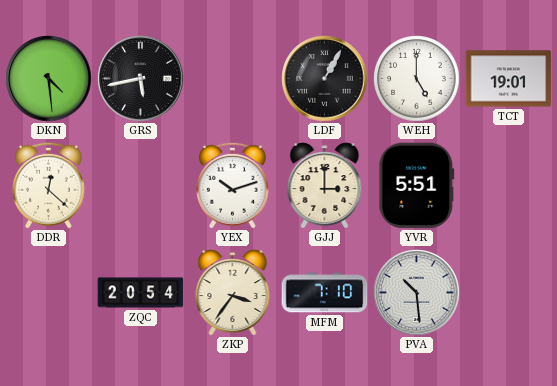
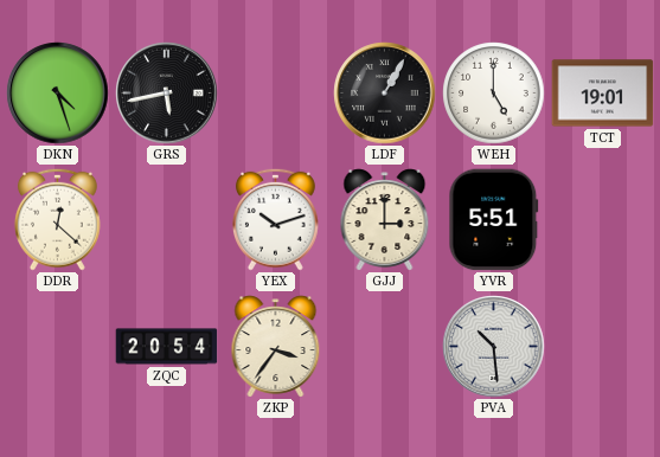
DKN: 4:29 -> 4:27 (58, 94)
MFM: 7:10 -> none (325, 293)
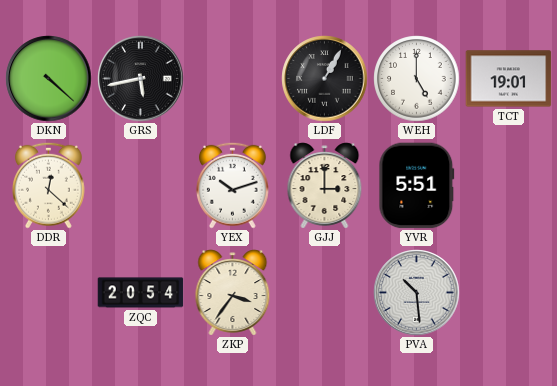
DKN: 4:27 -> 4:22 (49, 79)
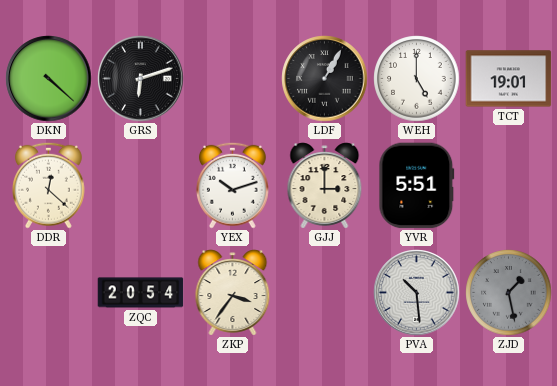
GRS: 5:43 -> 6:12 (141, 79)
ZJD: none -> 1:28 (509, 293)
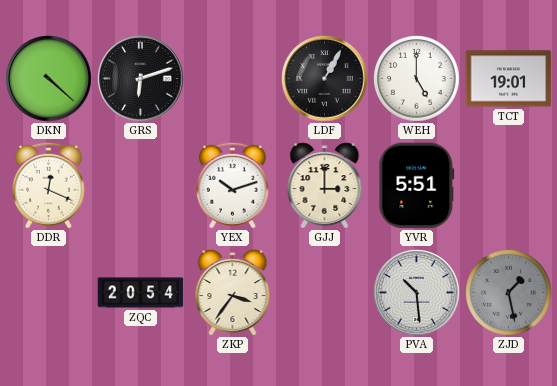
DDR: 12:22 -> 12:19 (48, 185)
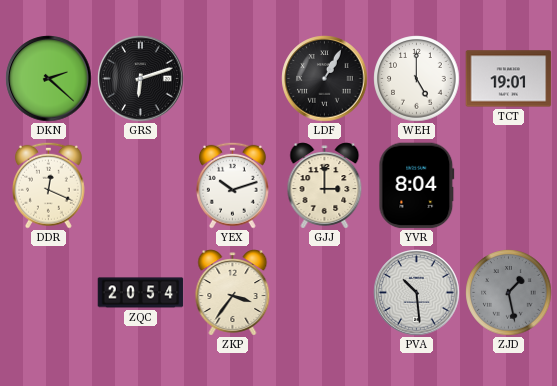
DKN: 4:22 -> 2:22 (49, 79)
YVR: 5:51 -> 8:04 (417, 186)
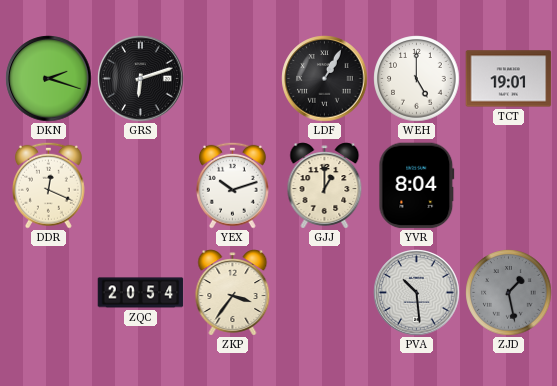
DKN: 2:22 -> 2:18 (49, 79)
GJJ: 3:00 -> 1:00 (325, 186)
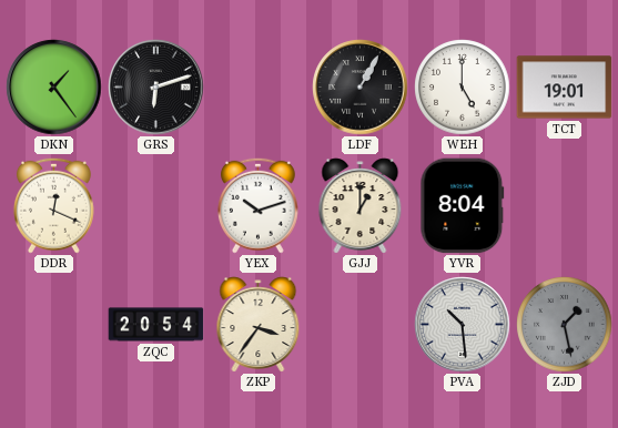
DKN: 2:18 -> 1:24 (54, 88)
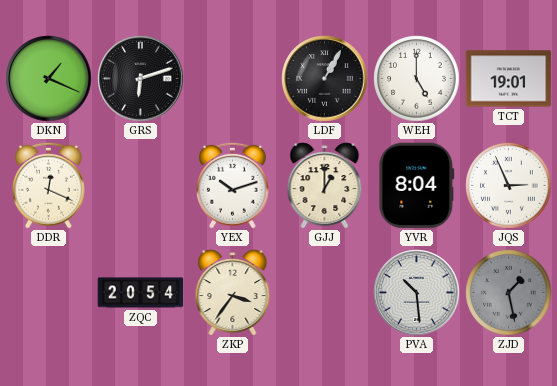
DKN: 1:24 -> 1:19 (49, 79)
JQS: none -> 2:56 (509, 186)
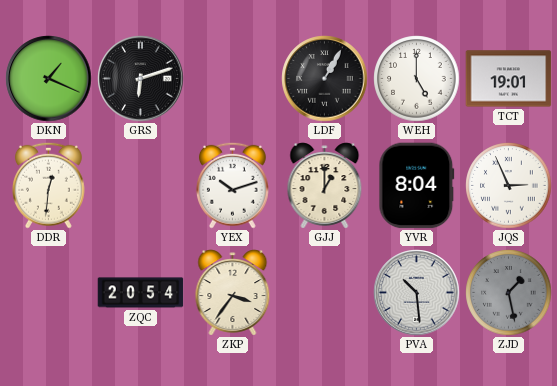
DDR: 12:19 -> 12:31 (48, 185)
